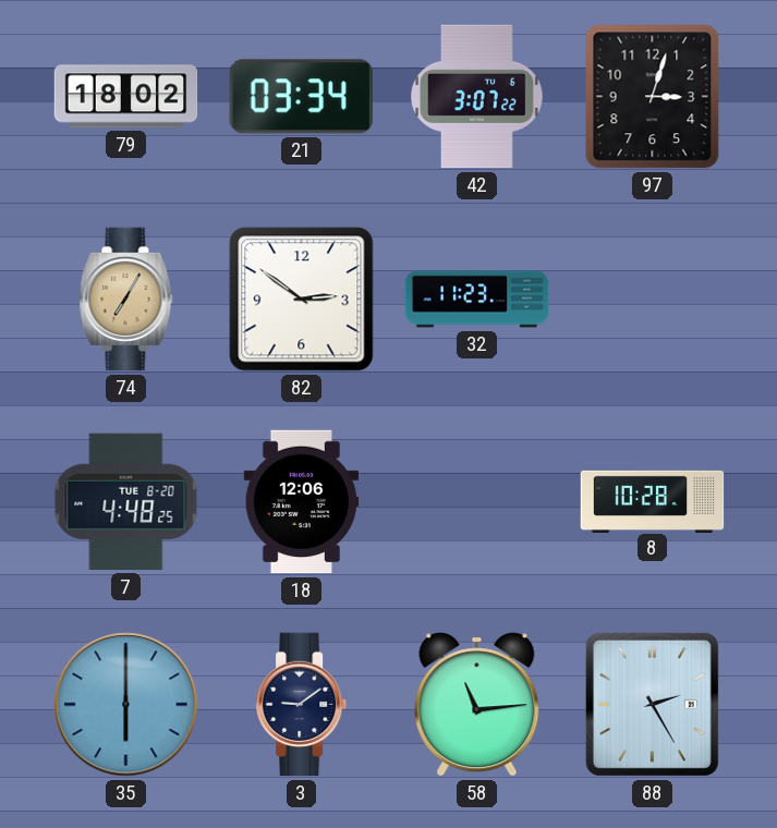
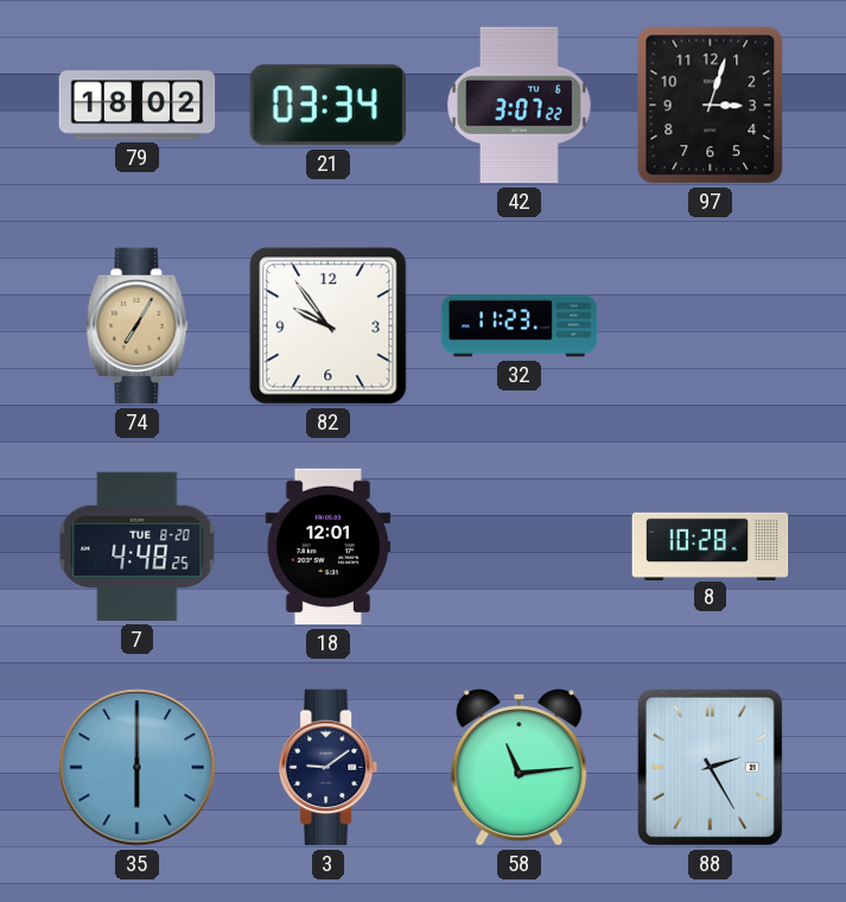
82: 2:51 -> 9:54 (329, 326)
18: 12:06 -> 12:01 (329, 547)
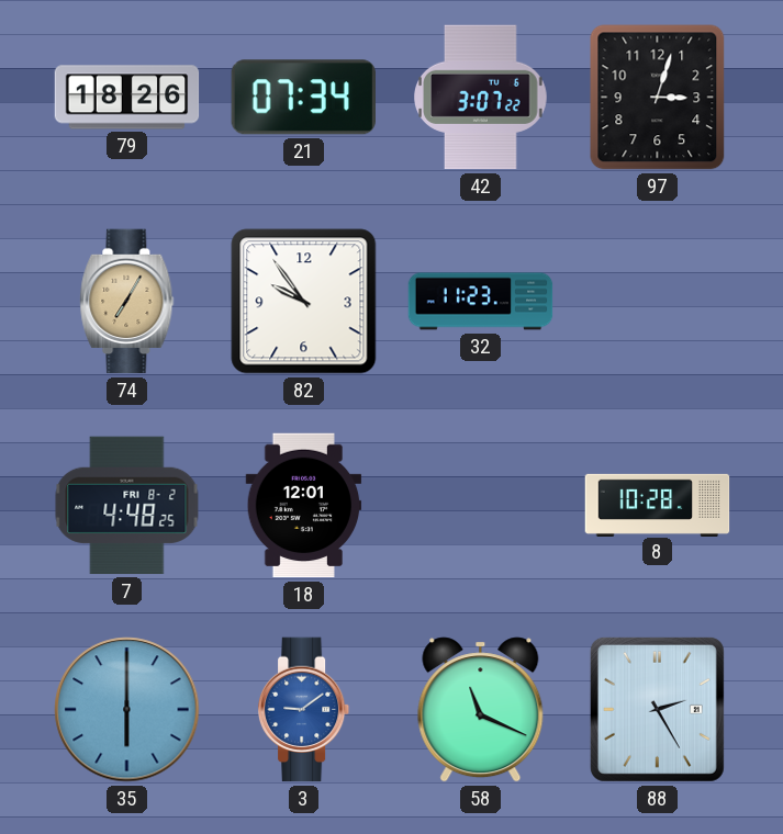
79: 18:02 -> 18:26 (127, 98)
21: 03:34 -> 07:34 (303, 98)
7 date: TUE 8-20 -> FRI 8-2 (127, 506)
3 dial: navy -> blue (304, 710)
58: 11:14 -> 11:19 (481, 710)
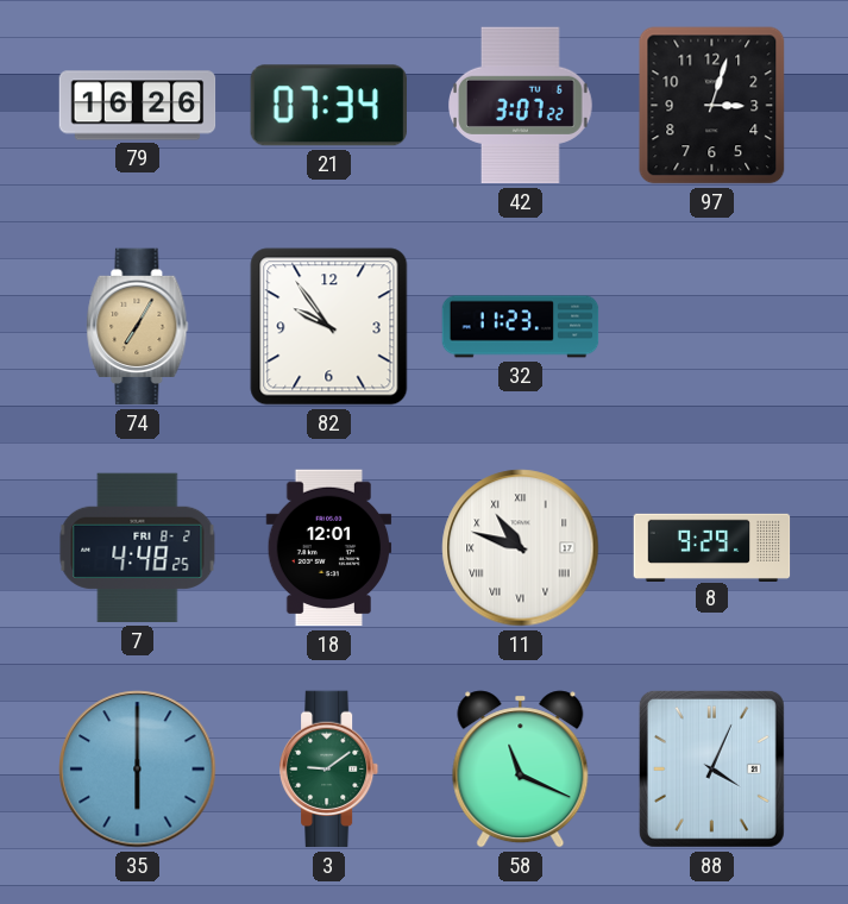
79: 18:26 -> 16:26 (138, 106)
11: none -> 10:48 (521, 548)
8: 10:28 -> 9:29 (712, 547)
3 dial: blue -> green (329, 770)
88: 2:25 -> 4:04 (711, 768)
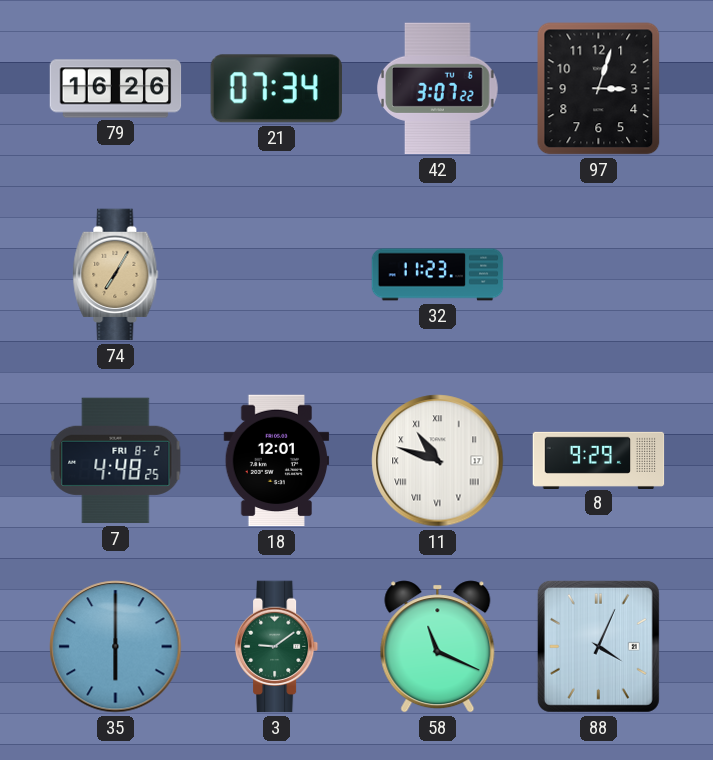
82: 9:54 -> none (329, 327)
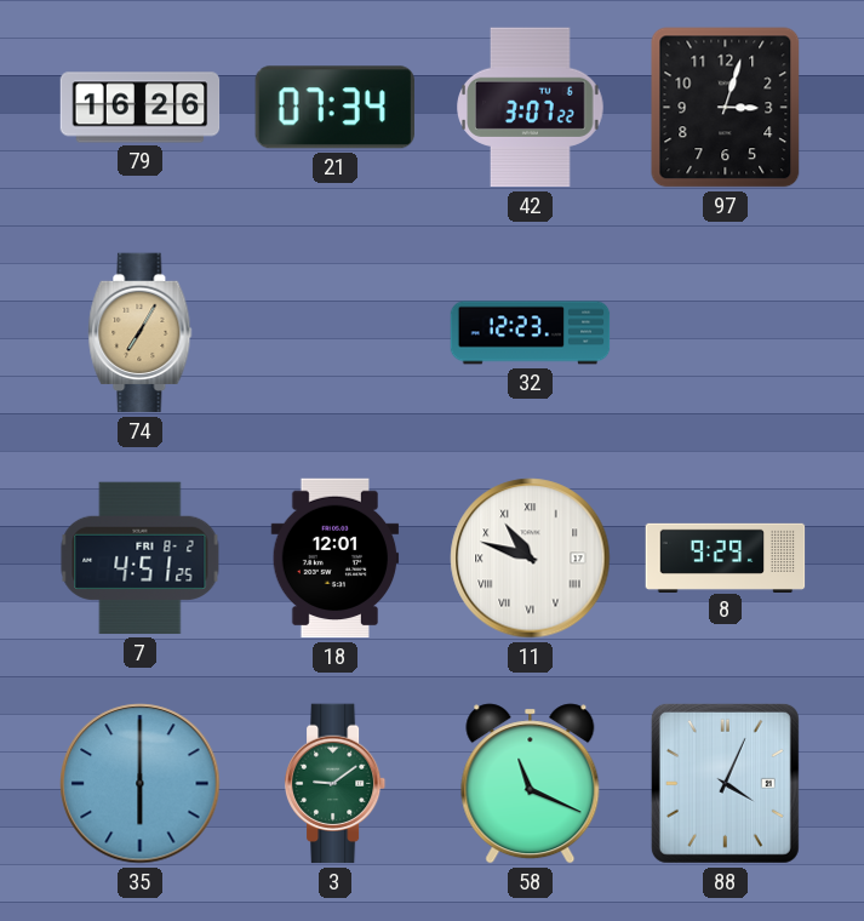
32: 11:23 -> 12:23 (531, 333)
7: 4:48 -> 4:51 (141, 559)
